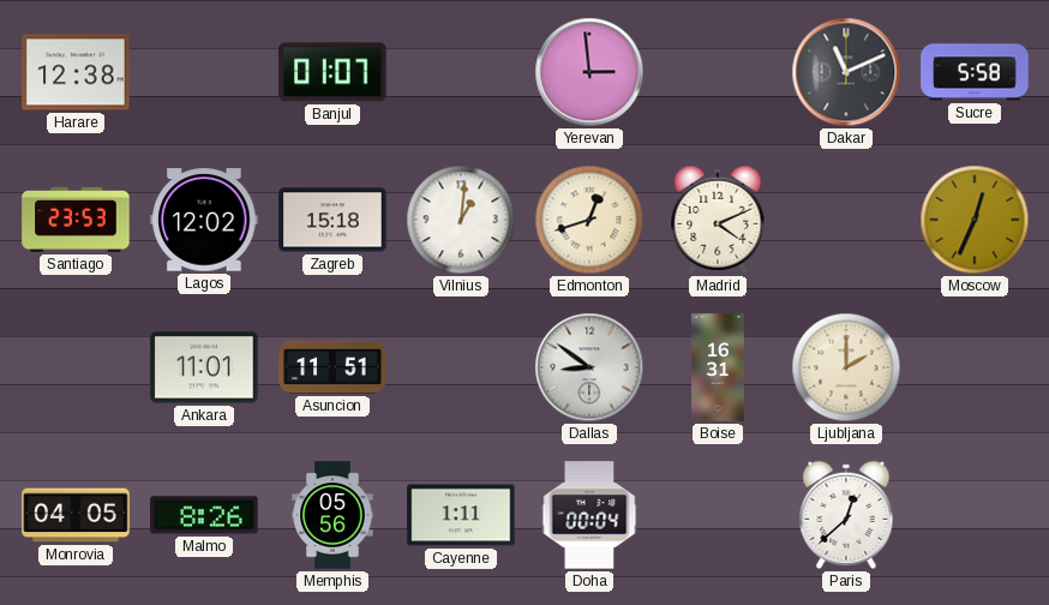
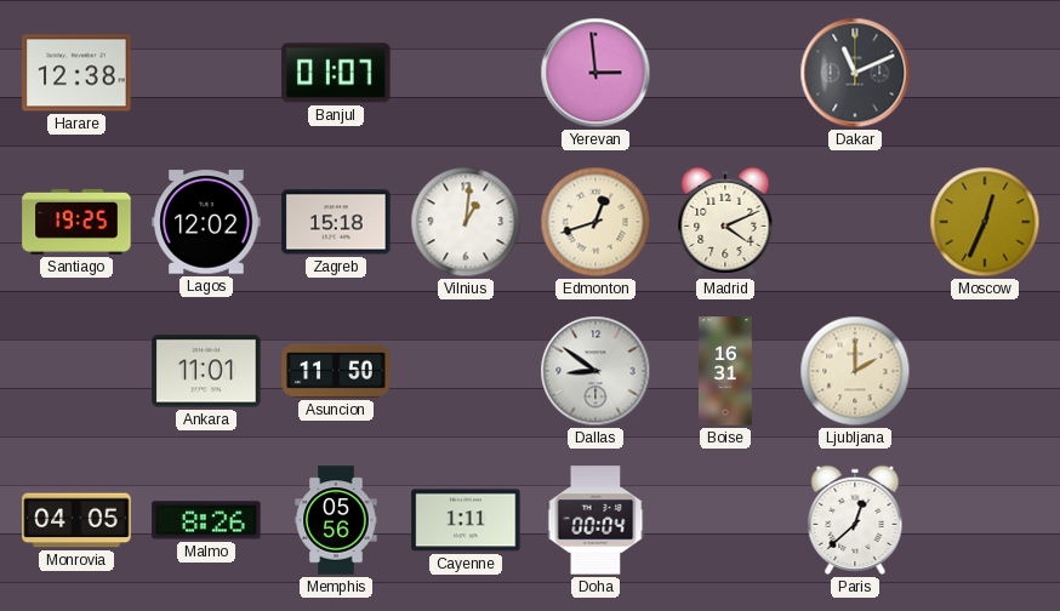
Sucre: 5:58 -> none (975, 72)
Santiago: 23:53 -> 19:25 (76, 222)
Asuncion: 11:51 -> 11:50 (336, 371)
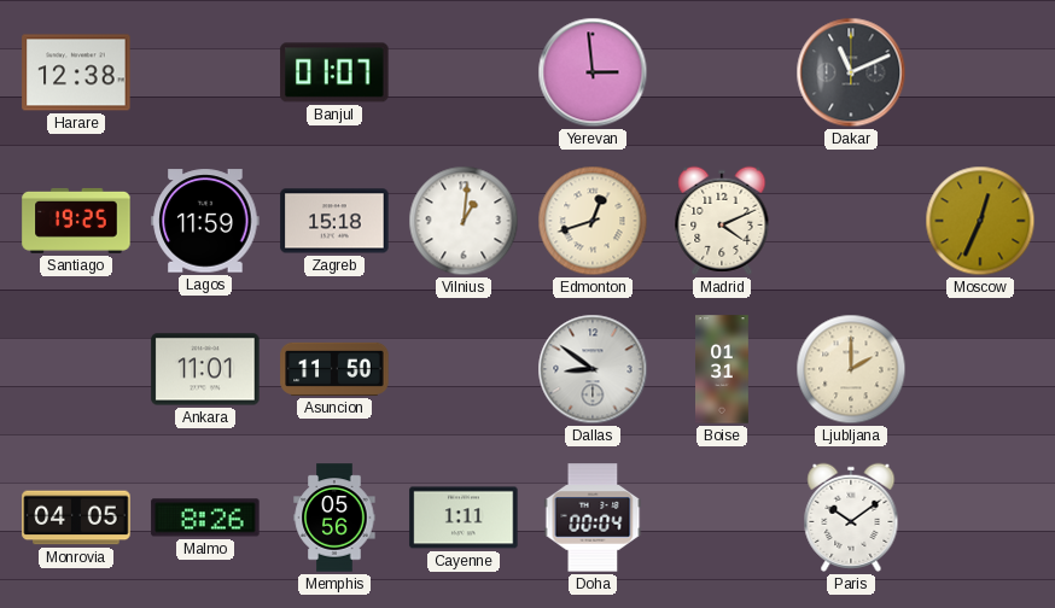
Lagos: 12:02 -> 11:59 (205, 221)
Boise: 16:31 -> 01:31 (723, 369)
Paris: 12:38 -> 10:09 (851, 518)
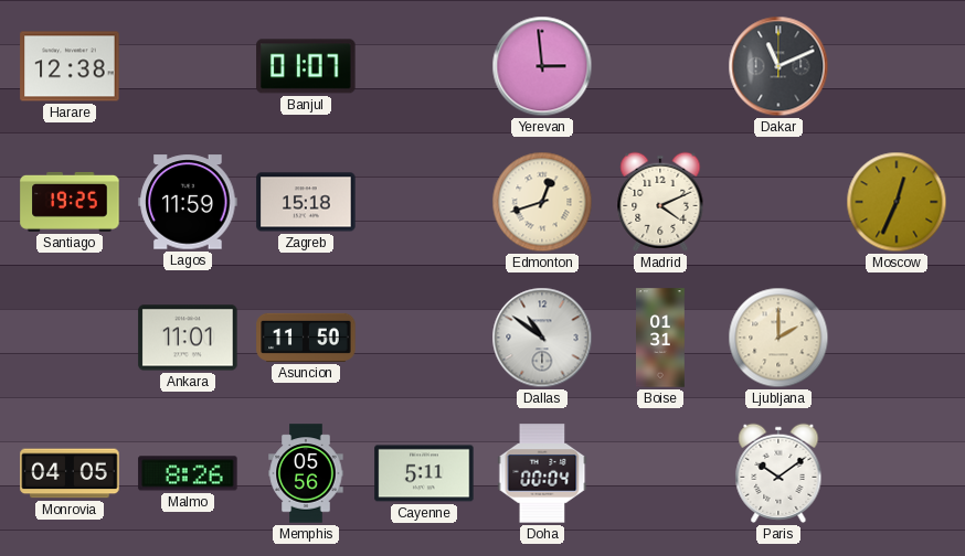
Vilnius: 1:01 -> none (464, 221)
Dallas: 8:51 -> 10:51 (542, 338)
Cayenne: 1:11 -> 5:11 (424, 473)
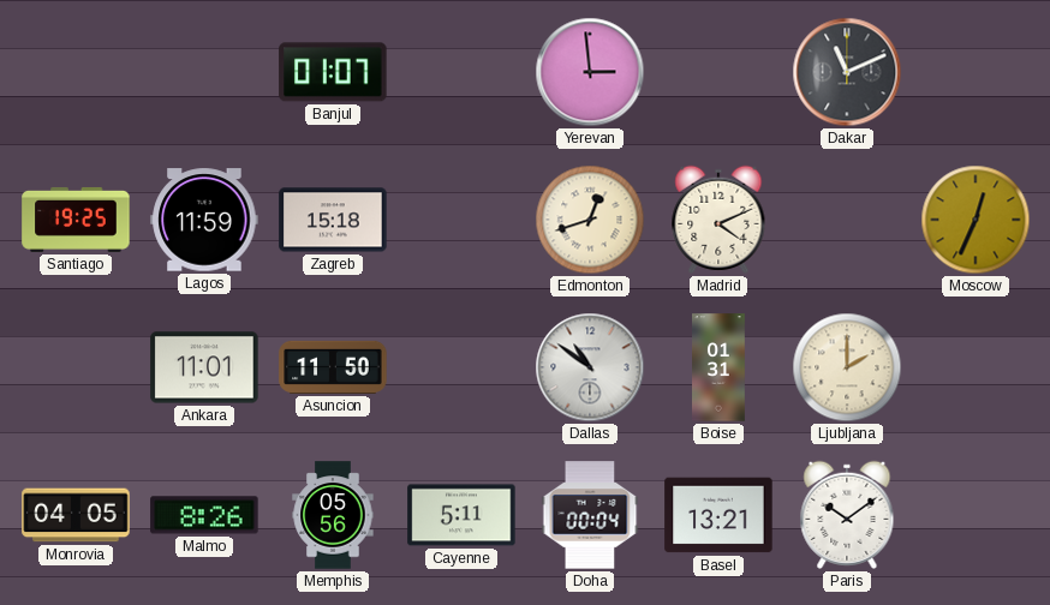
Harare: 12:38 -> none (70, 66)
Basel: none -> 13:21 (718, 515)
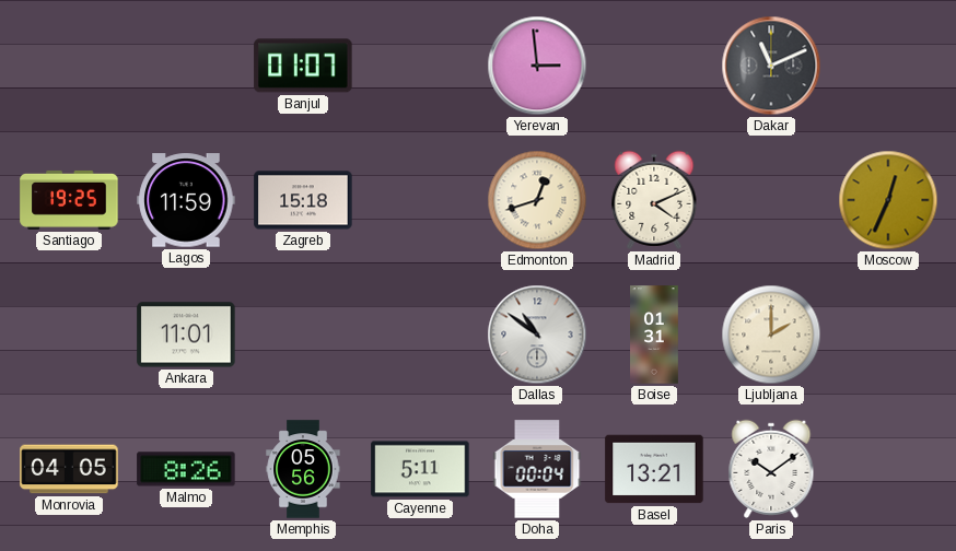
Asuncion: 11:50 -> none (333, 367)
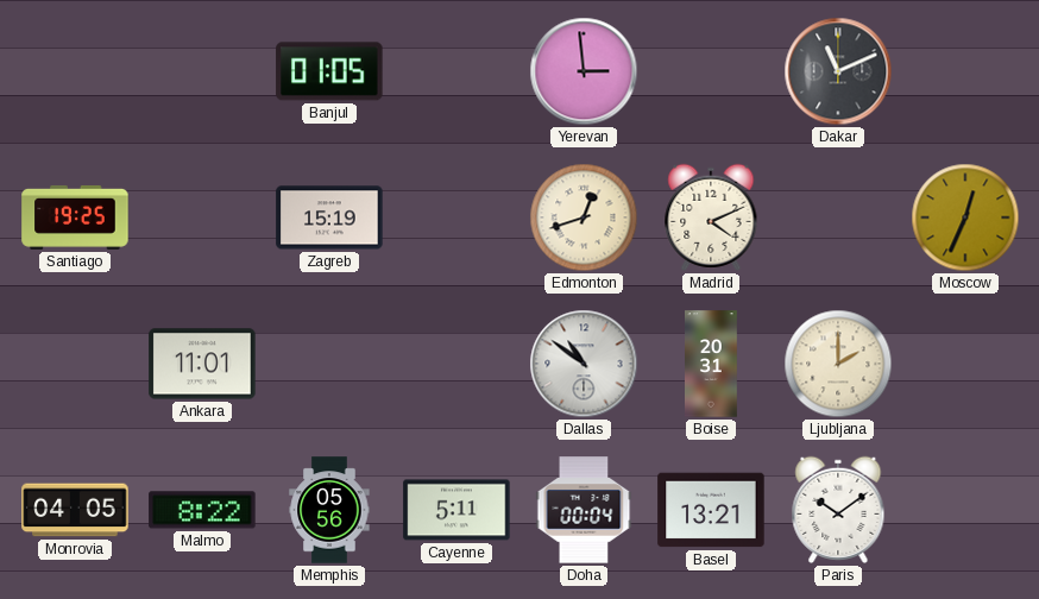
Banjul: 01:07 -> 01:05 (329, 71)
Lagos: 11:59 -> none (186, 200)
Zagreb: 15:18 -> 15:19 (329, 217)
Boise: 01:31 -> 20:31 (712, 364)
Malmo: 8:26 -> 8:22 (202, 510)
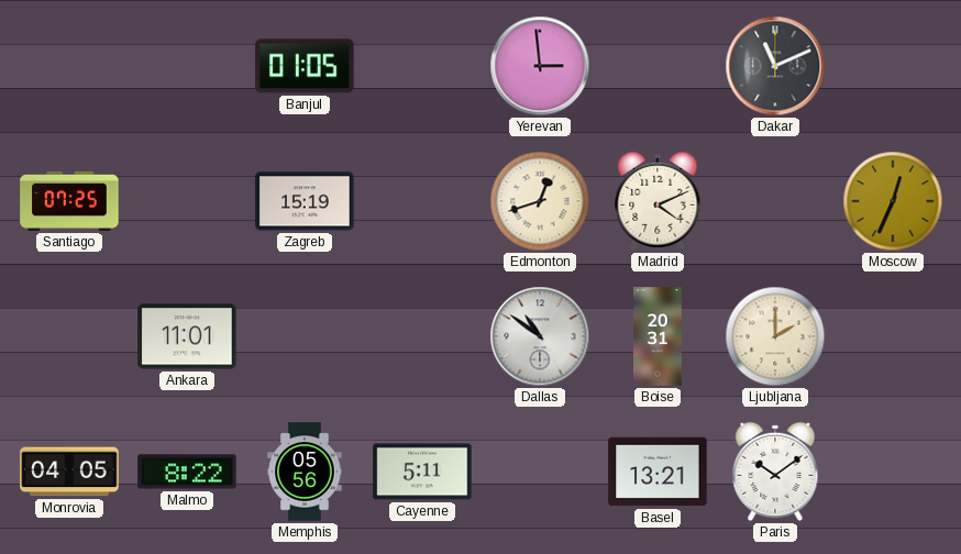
Santiago: 19:25 -> 07:25 (69, 201)
Doha: 00:04 -> none (584, 510)
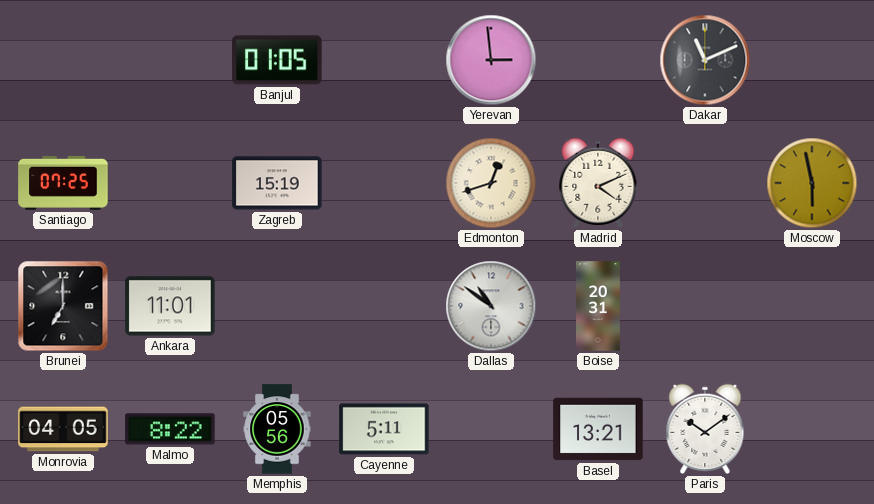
Moscow: 12:34 -> 5:58 (812, 183)
Brunei: none -> 7:00 (63, 306)
Ljubljana: 2:00 -> none (775, 336)
